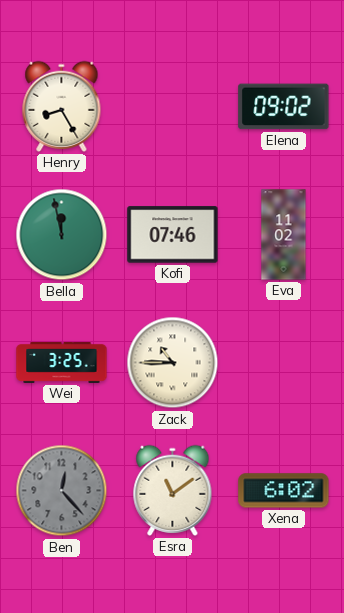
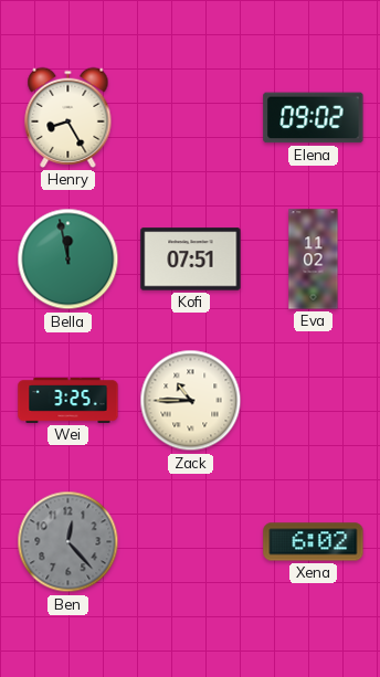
Kofi: 07:46 -> 07:51 (191, 260)
Esra: 11:09 -> none (173, 490)
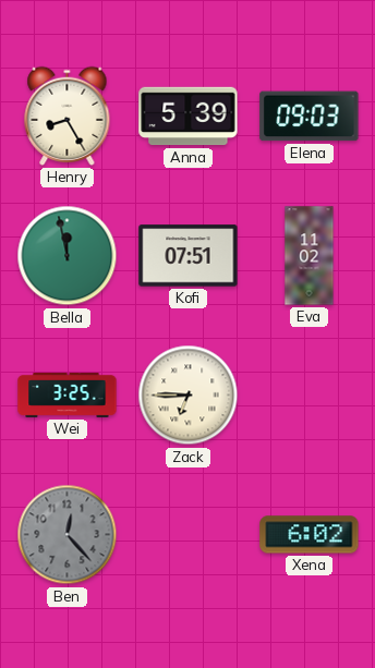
Anna: none -> 5:39 (189, 117)
Elena: 09:02 -> 09:03 (310, 117)
Zack: 10:45 -> 6:45 (189, 396)
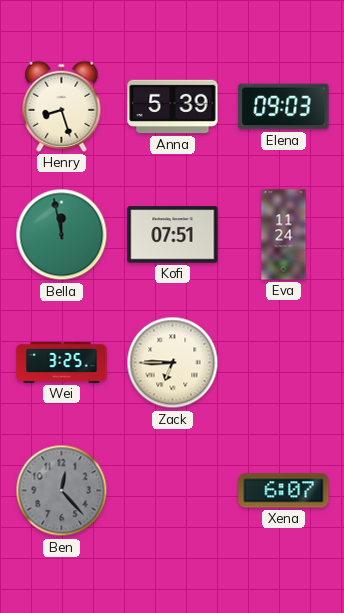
Henry: 8:25 -> 8:27 (62, 106)
Eva: 11:02 -> 11:24 (284, 235)
Xena: 6:02 -> 6:07 (284, 491)
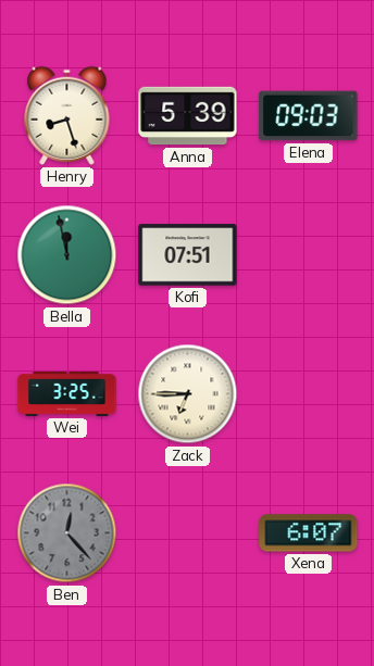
Eva: 11:24 -> none (284, 235)
